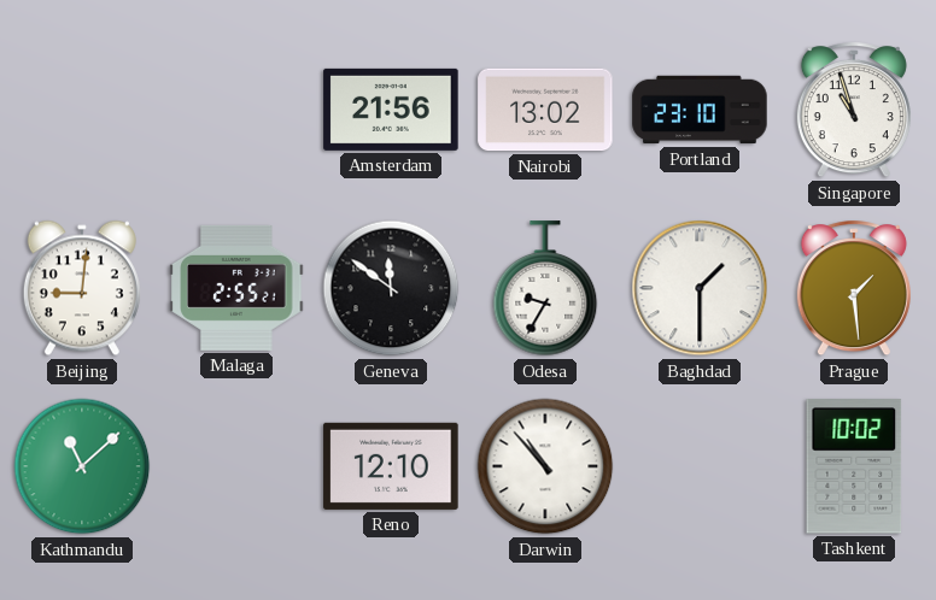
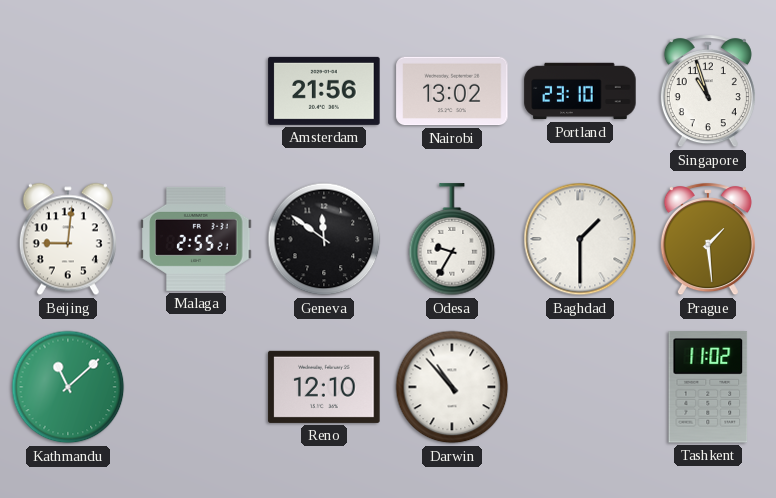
Tashkent: 10:02 -> 11:02 (708, 387)
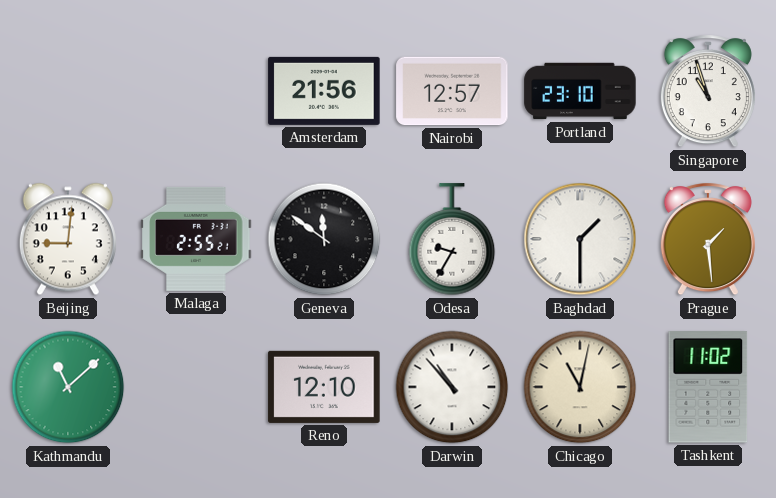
Nairobi: 13:02 -> 12:57 (452, 91)
Chicago: none -> 11:02 (580, 387)
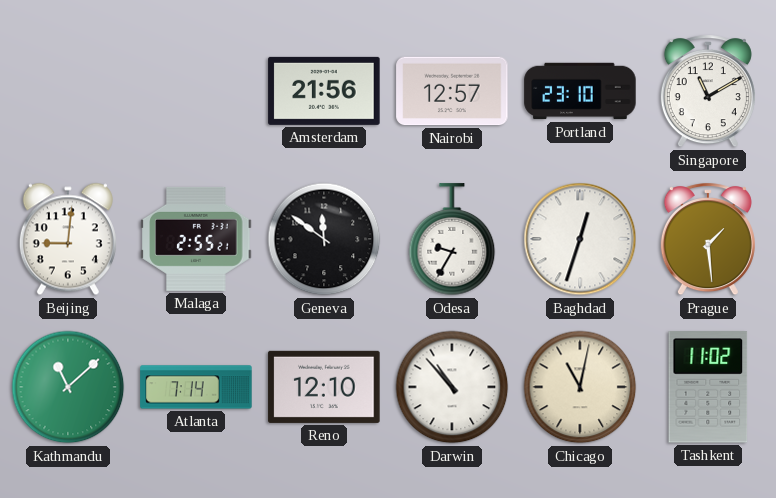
Singapore: 10:57 -> 11:10 (708, 92)
Baghdad: 1:30 -> 12:33 (580, 239)
Atlanta: none -> 7:14 (196, 387)
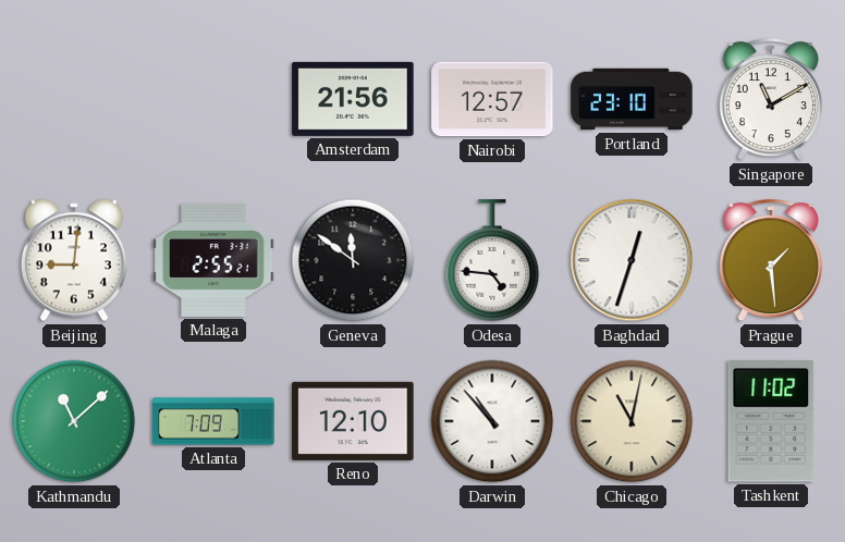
Odesa: 9:35 -> 4:46 (492, 261)
Atlanta: 7:14 -> 7:09 (213, 421)
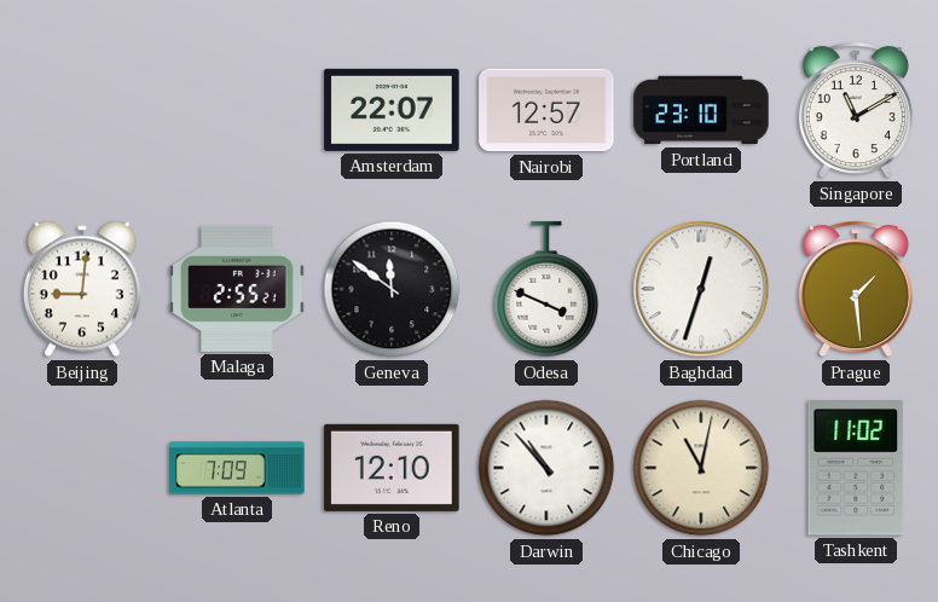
Amsterdam: 21:56 -> 22:07 (392, 110)
Odesa: 4:46 -> 3:49 (546, 290)
Kathmandu: 11:08 -> none (74, 421)
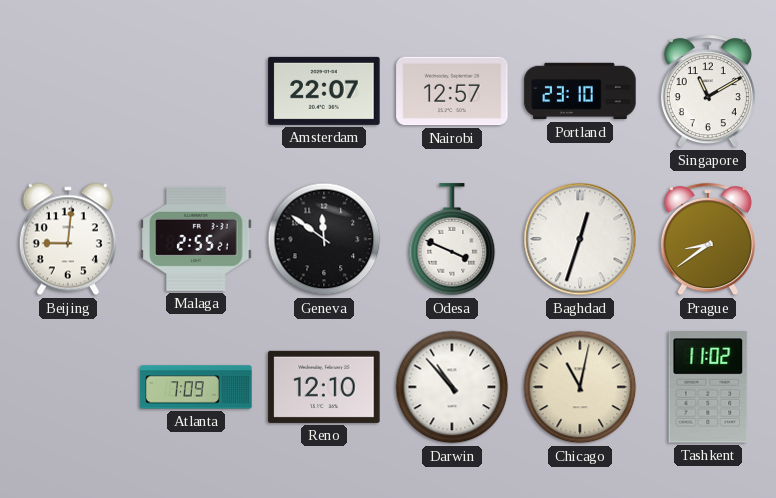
Prague: 1:29 -> 8:39 (708, 240)
